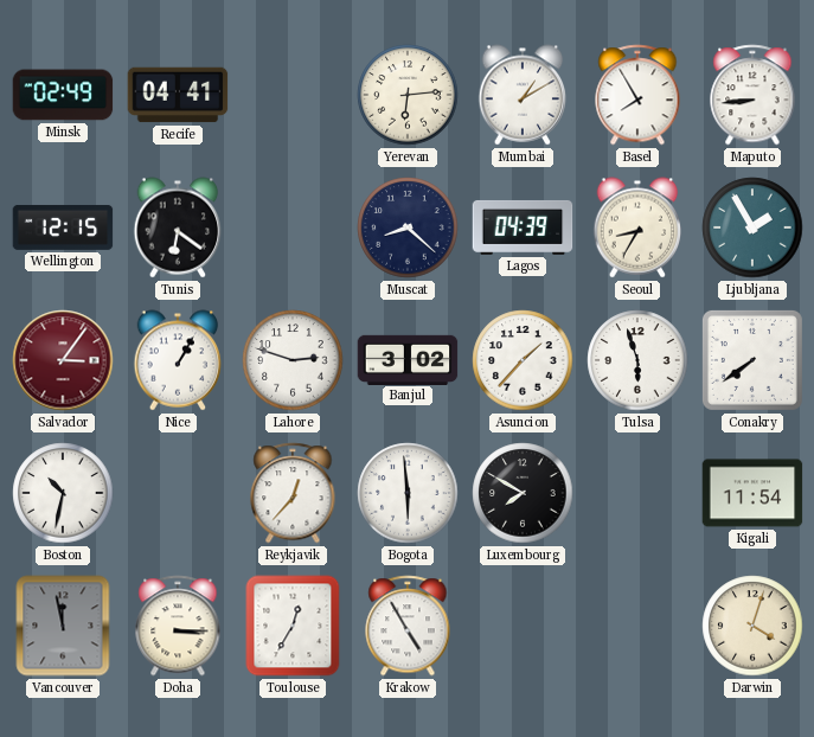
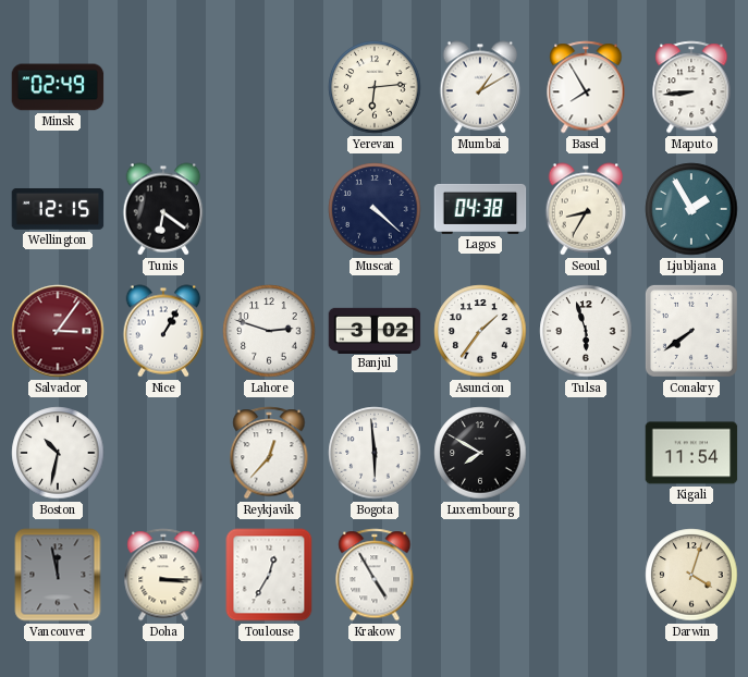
Recife: 04:41 -> none (178, 95)
Muscat: 8:22 -> 4:22 (375, 209)
Lagos: 04:39 -> 04:38 (480, 209)
Asuncion: 1:37 -> 1:36 (480, 331)
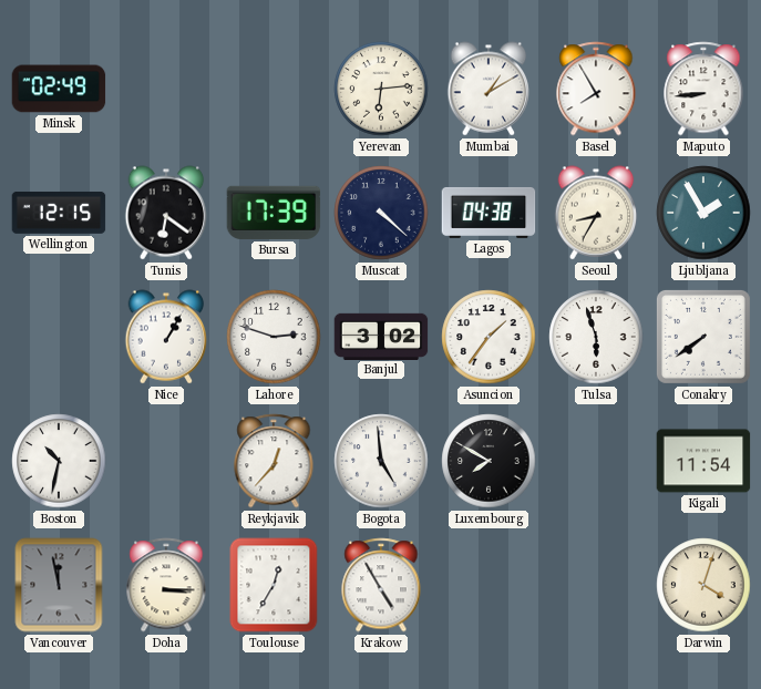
Bursa: none -> 17:39 (274, 213)
Salvador: 3:06 -> none (58, 331)
Bogota: 5:59 -> 4:59 (381, 461)
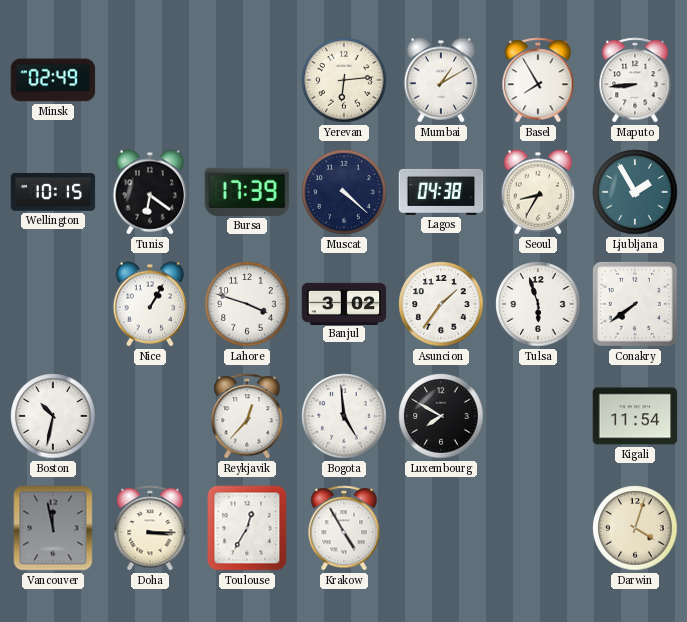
Wellington: 12:15 -> 10:15 (53, 192)
Lahore: 2:48 -> 3:48 (247, 304)
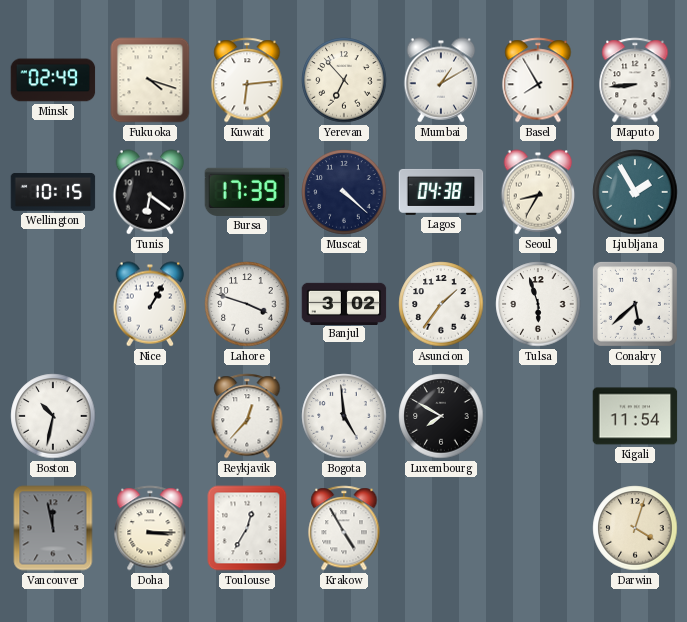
Fukuoka: none -> 4:18 (150, 80)
Kuwait: none -> 6:14 (247, 80)
Yerevan: 6:14 -> 6:53 (344, 80)
Conakry: 7:39 -> 5:38 (635, 304)
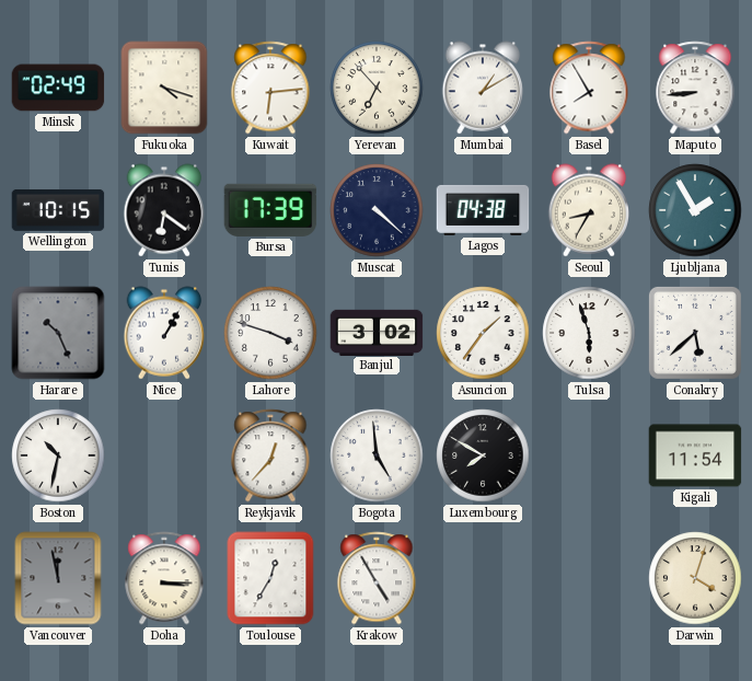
Harare: none -> 10:26 (58, 333)
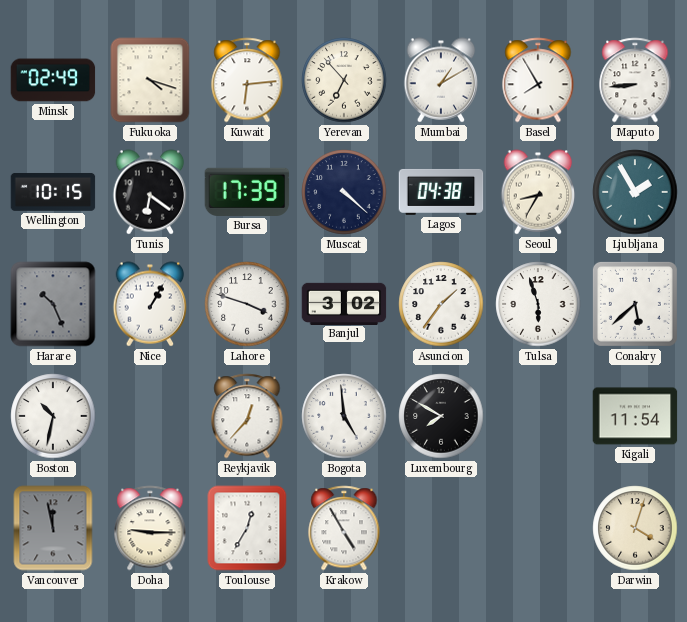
Doha: 3:15 -> 9:15 (150, 528)
